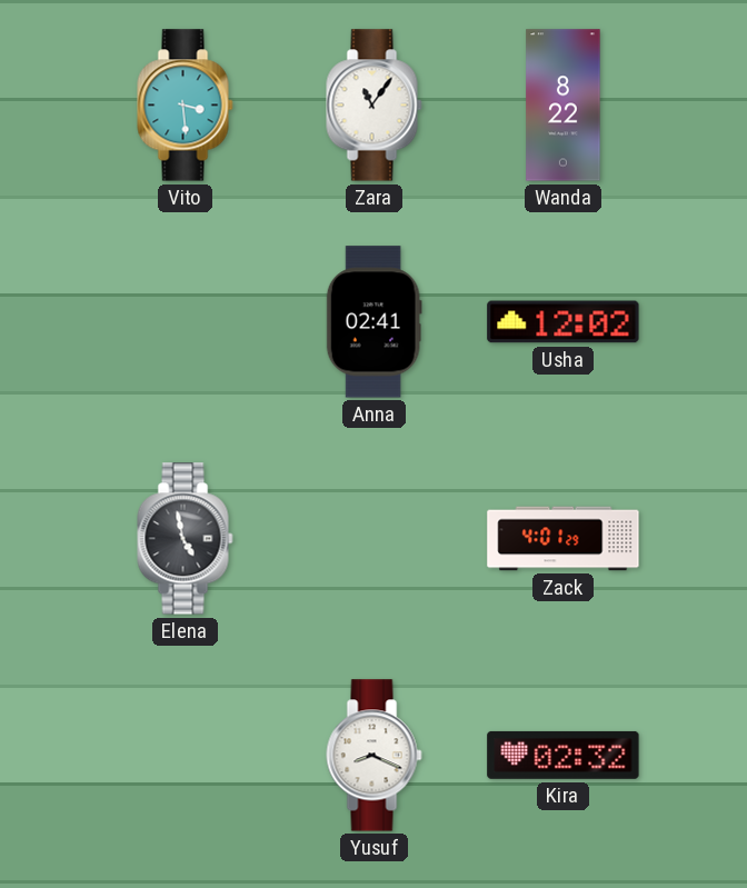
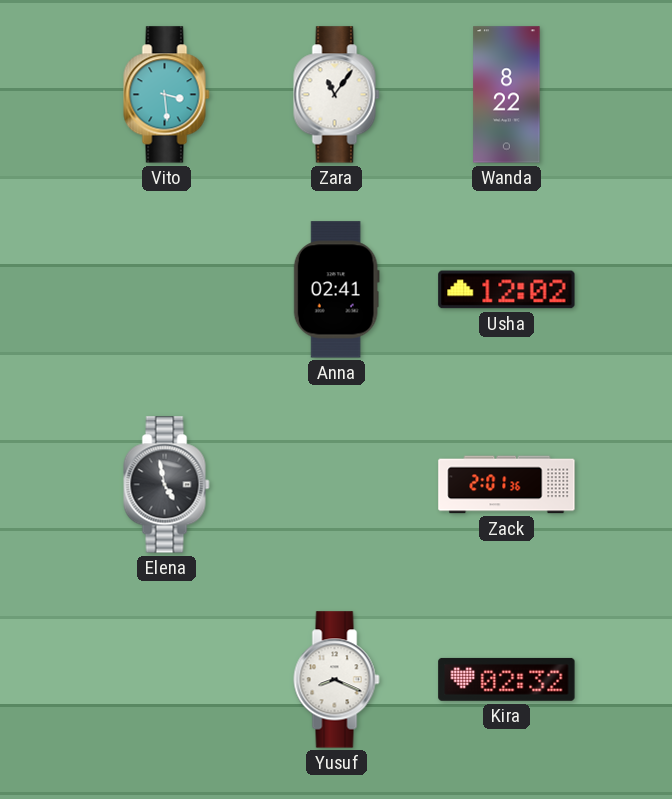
Zack: 4:01 -> 2:01 (507, 485)
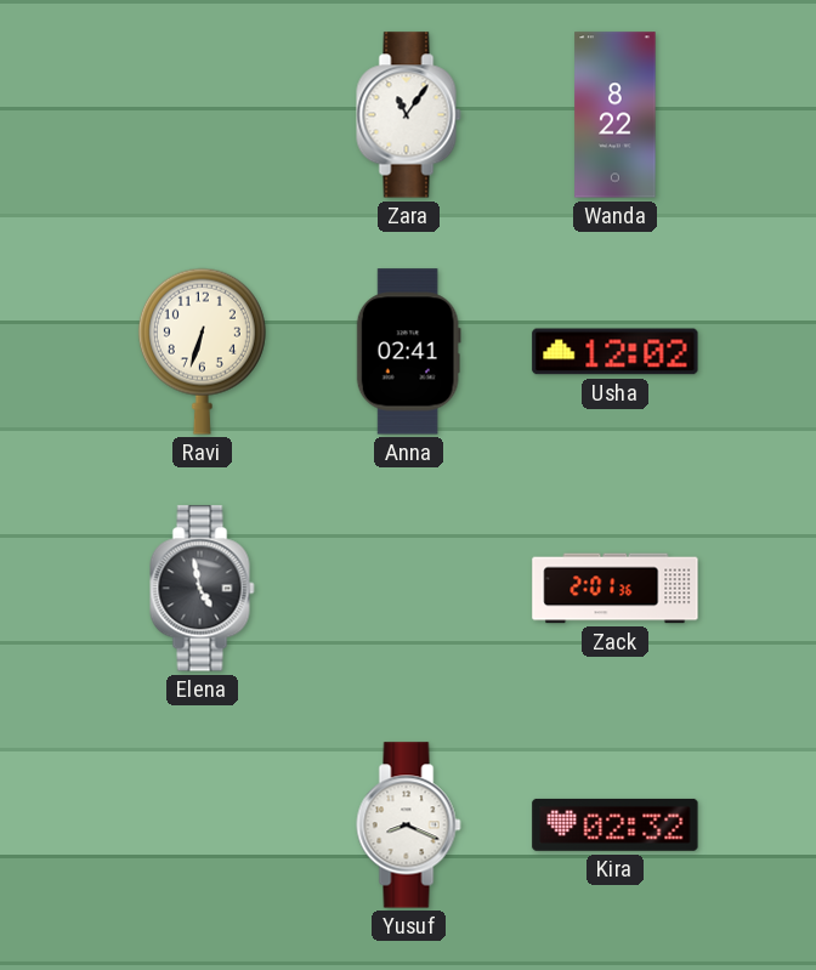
Vito: 3:29 -> none (167, 95)
Ravi: none -> 6:33 (202, 351)
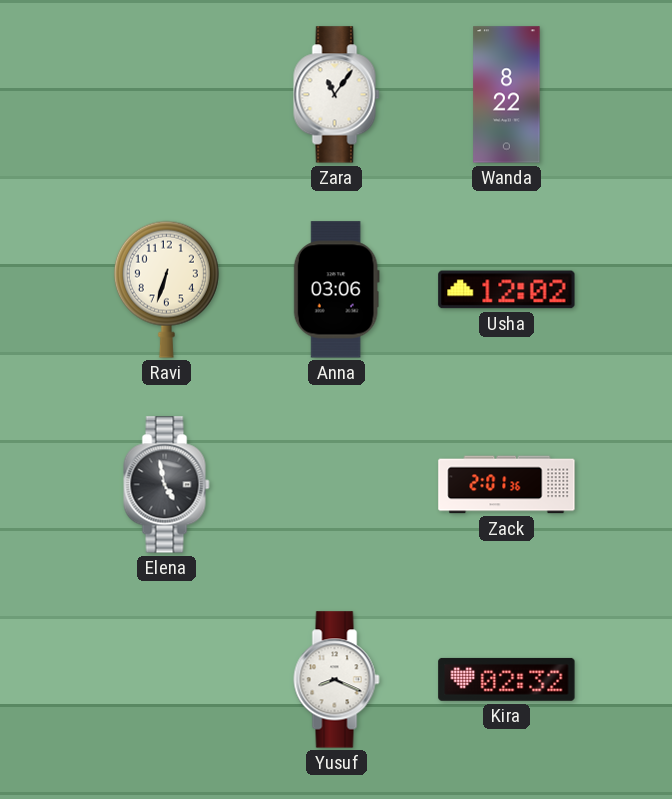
Anna: 02:41 -> 03:06 (336, 290)
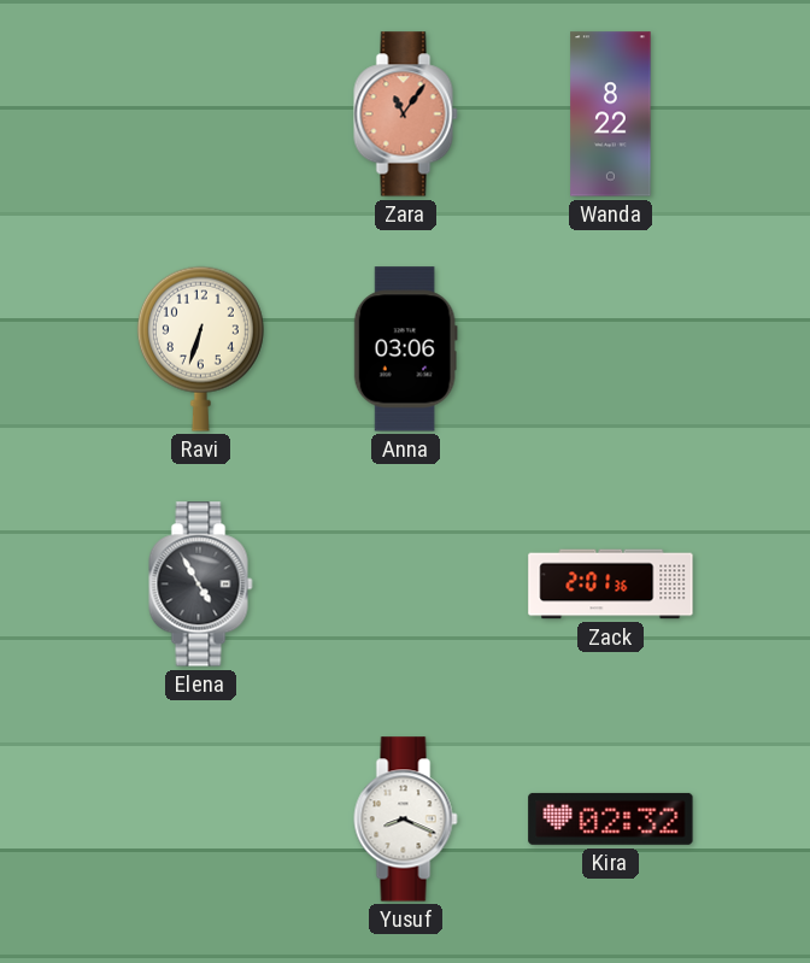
Zara dial: white -> salmon (406, 114)
Usha: 12:02 -> none (507, 290)
Elena: 4:58 -> 4:55 (201, 585)
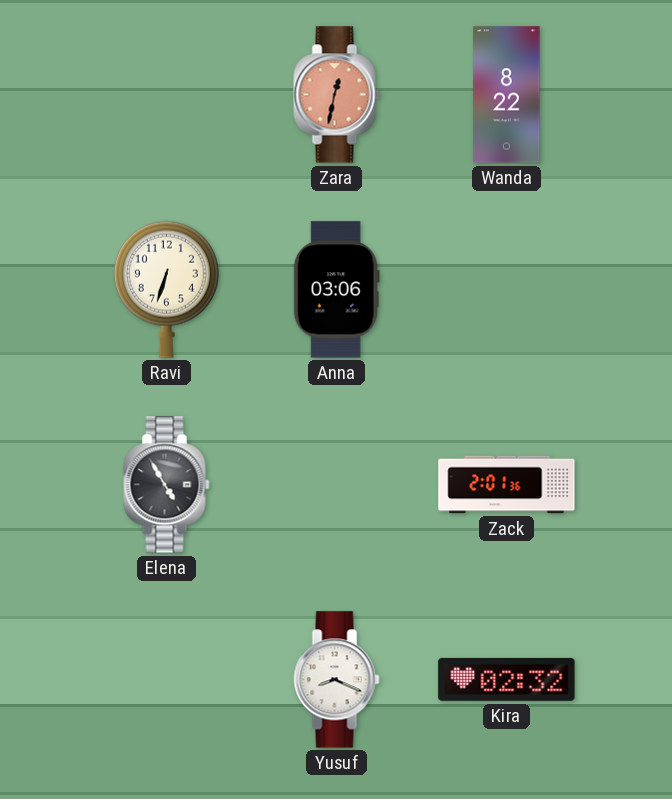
Zara: 11:06 -> 12:32 (337, 95)
